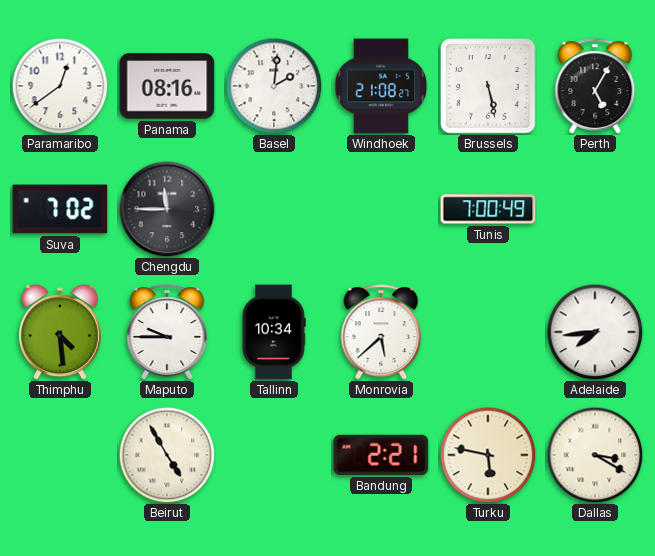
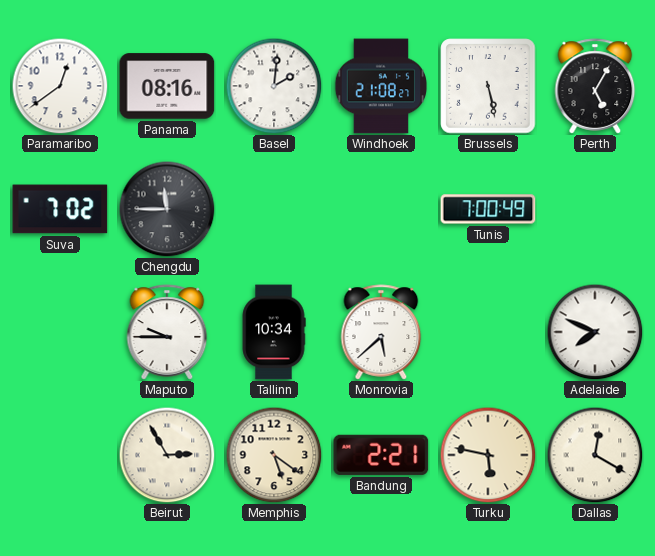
Thimphu: 4:29 -> none (60, 332)
Adelaide: 7:44 -> 7:49 (595, 332)
Beirut: 4:55 -> 2:55 (167, 455)
Memphis: none -> 5:21 (274, 455)
Dallas: 3:20 -> 12:20 (595, 455)
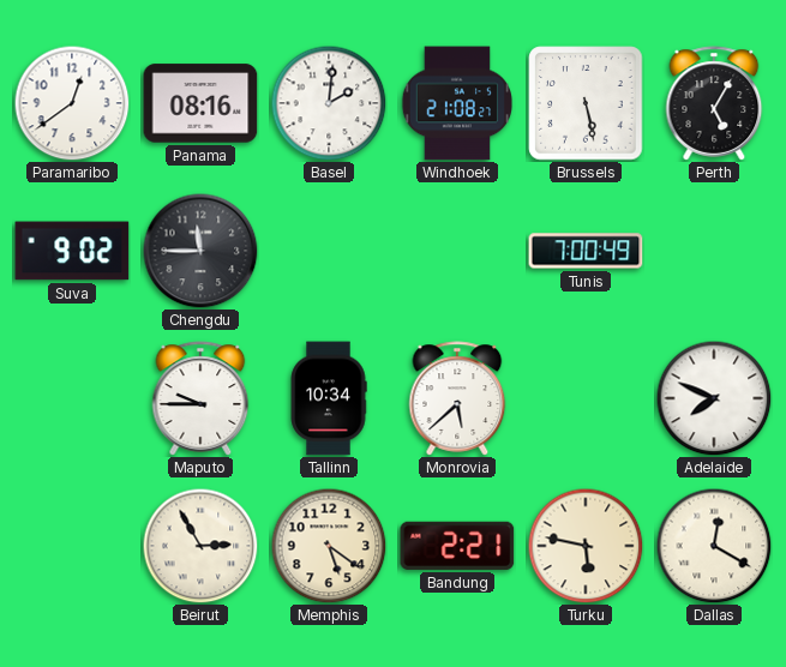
Suva: 7:02 -> 9:02 (72, 251)
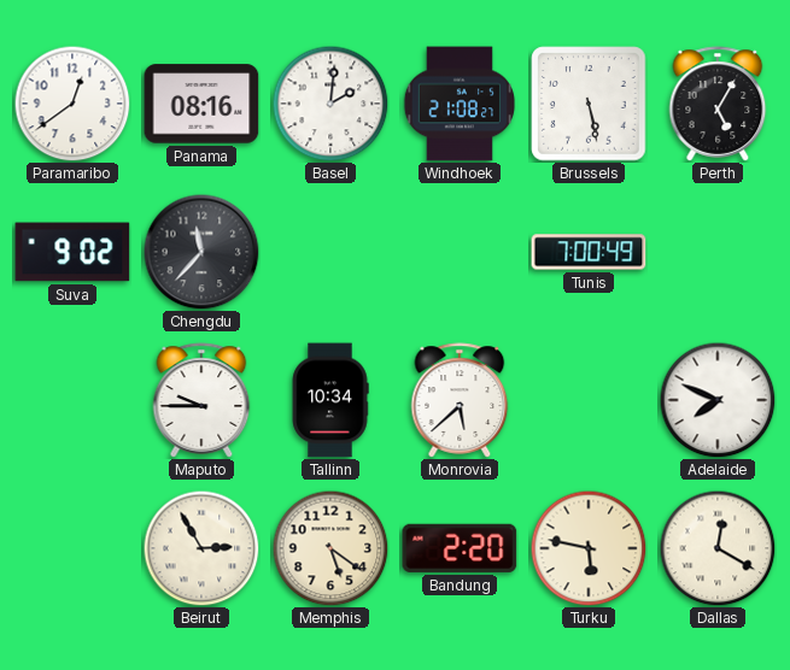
Chengdu: 11:45 -> 11:37 (201, 252)
Bandung: 2:21 -> 2:20 (460, 548)
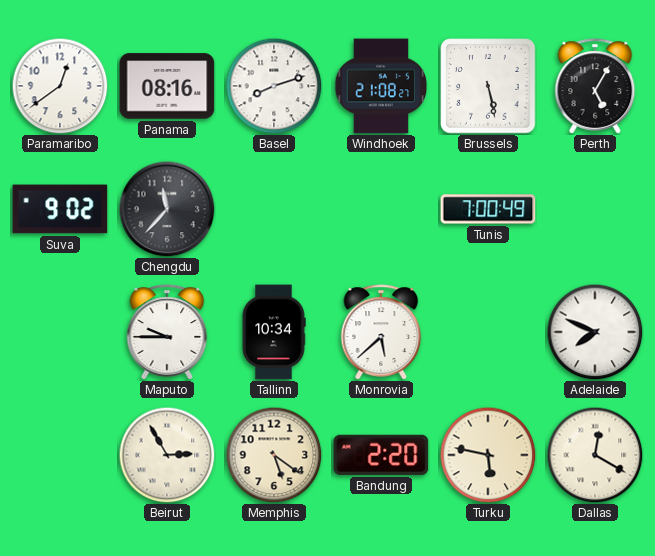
Basel: 2:01 -> 8:12 (274, 86)
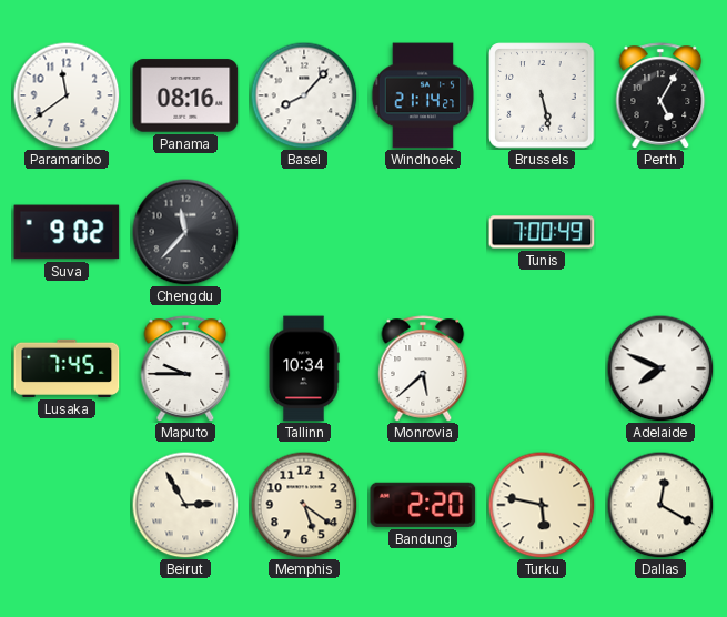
Paramaribo: 12:39 -> 11:39 (67, 95)
Basel: 8:12 -> 8:07 (304, 95)
Windhoek: 21:08 -> 21:14 (423, 95)
Lusaka: none -> 7:45 (67, 368)
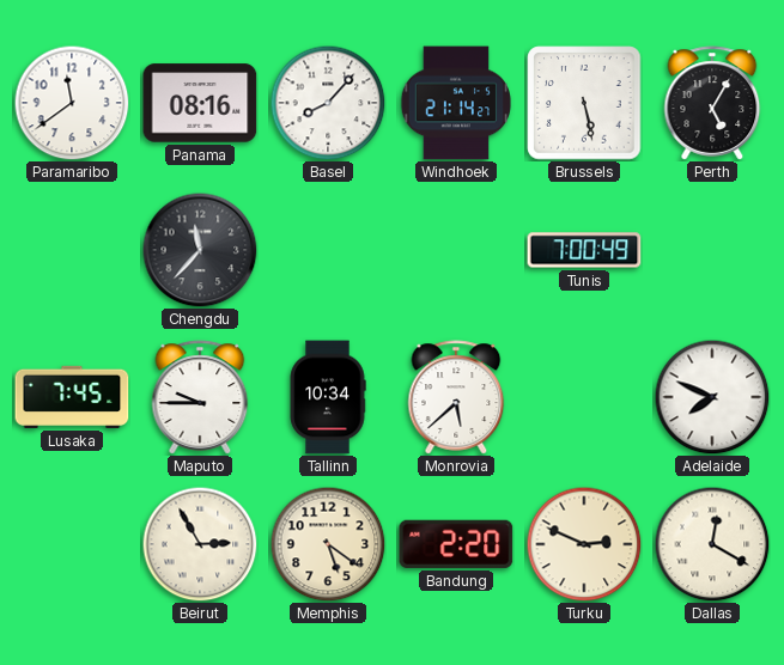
Suva: 9:02 -> none (67, 232)
Turku: 5:47 -> 2:49 (584, 544)
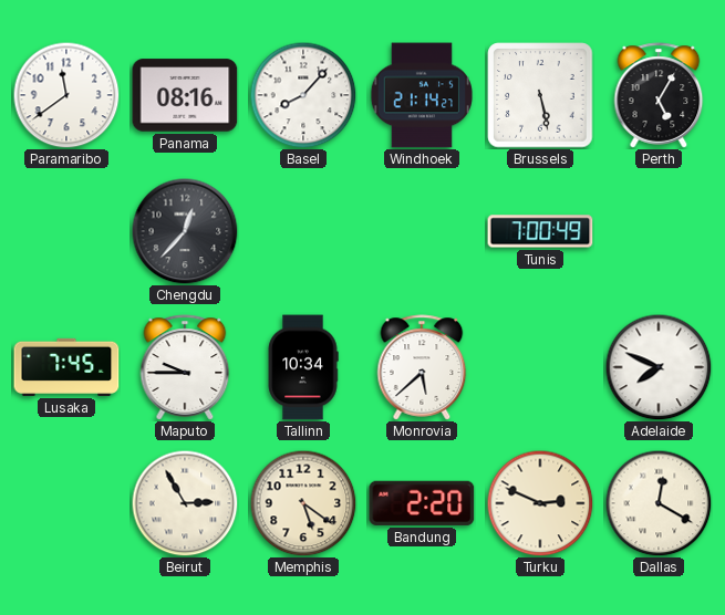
Chengdu: 11:37 -> 12:37 (185, 231)
